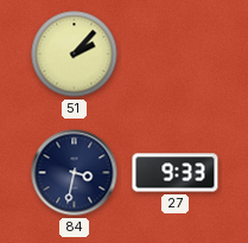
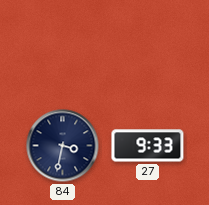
51: 2:07 -> none (75, 55)
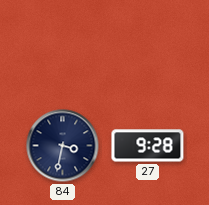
27: 9:33 -> 9:28 (148, 146)
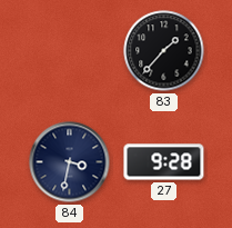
83: none -> 1:37 (164, 51)
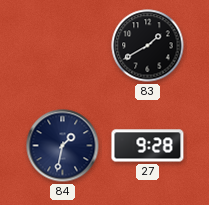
83: 1:37 -> 1:40 (148, 46)
84: 3:32 -> 1:32 (63, 146)
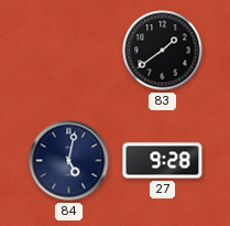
83: 1:40 -> 1:39 (163, 51)
84: 1:32 -> 5:02 (69, 161)
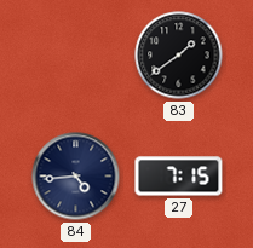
84: 5:02 -> 4:44 (76, 177)
27: 9:28 -> 7:15 (179, 177)
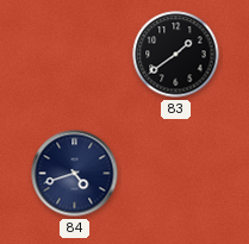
84: 4:44 -> 4:42 (75, 174)
27: 7:15 -> none (179, 177)
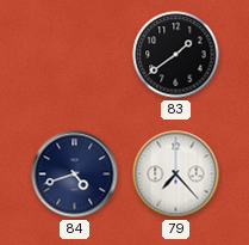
79: none -> 7:23 (176, 174)
